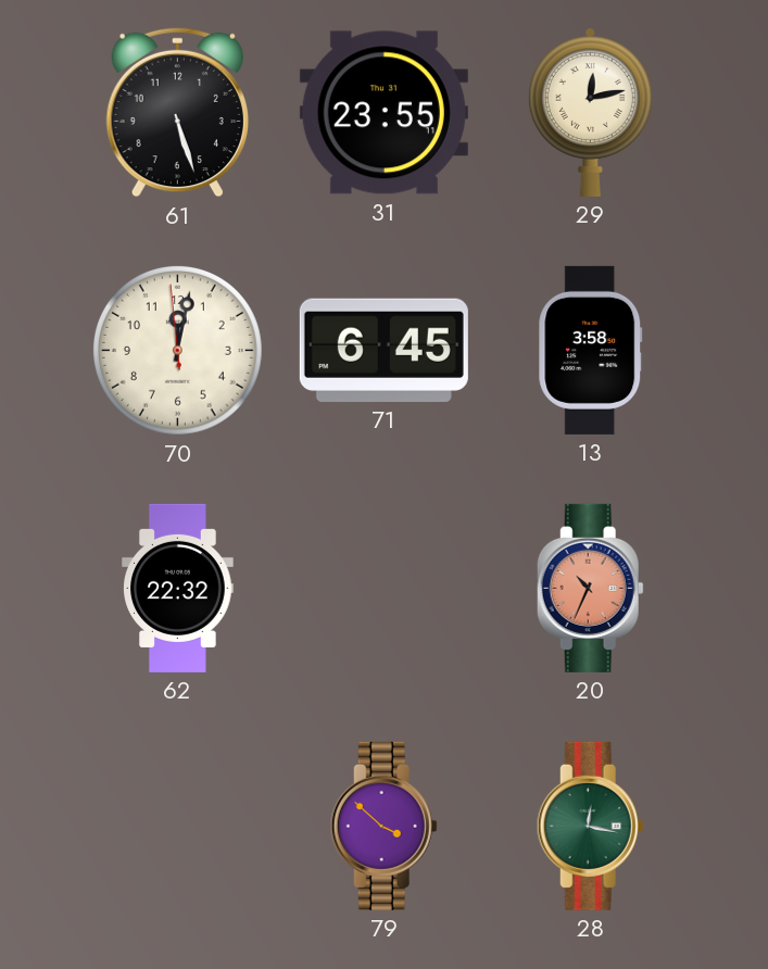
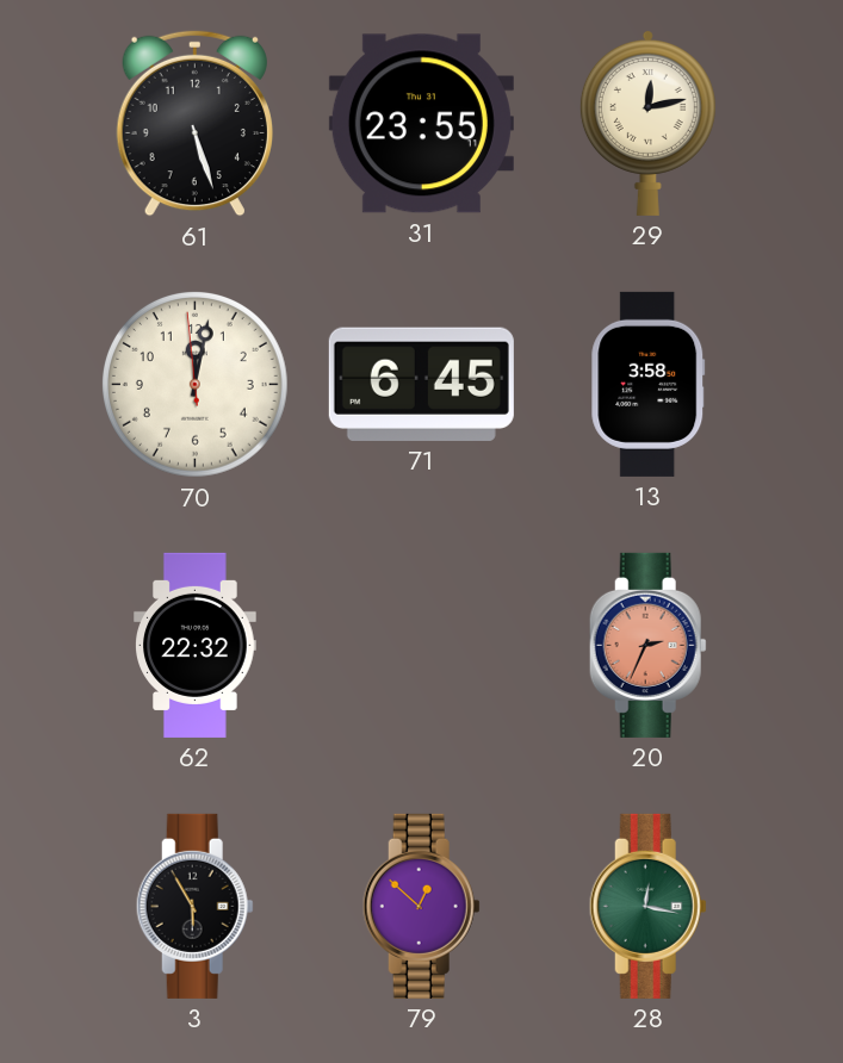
20: 10:34 -> 2:34 (647, 645)
3: none -> 5:55 (194, 906)
79: 3:52 -> 12:52 (421, 906)
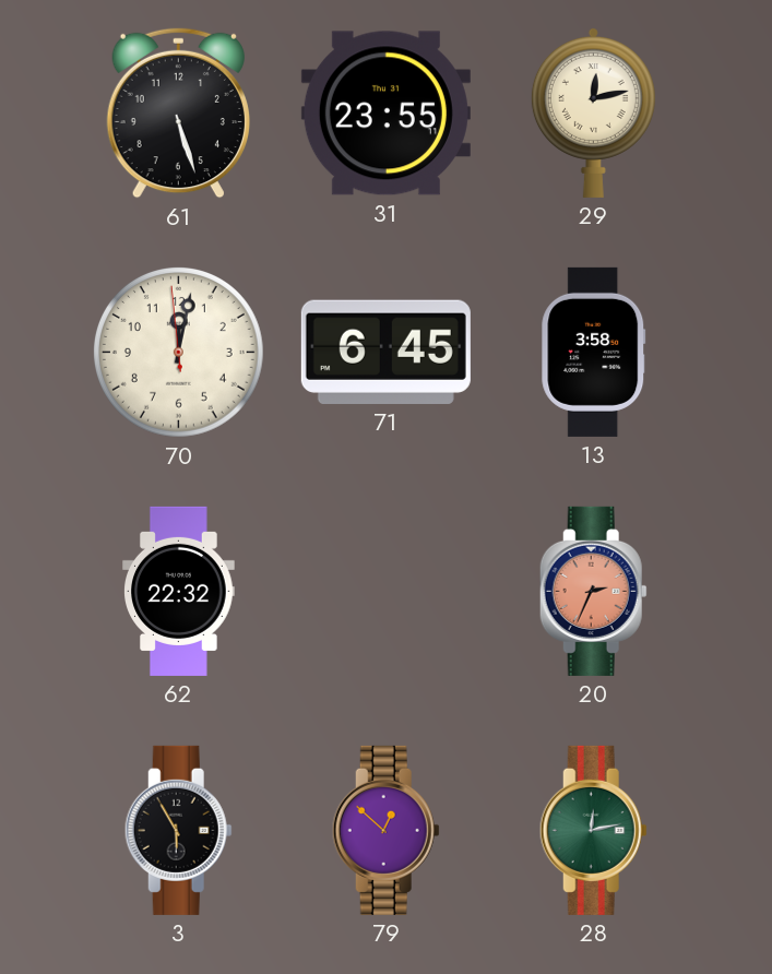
28: 12:17 -> 12:13 (593, 830)
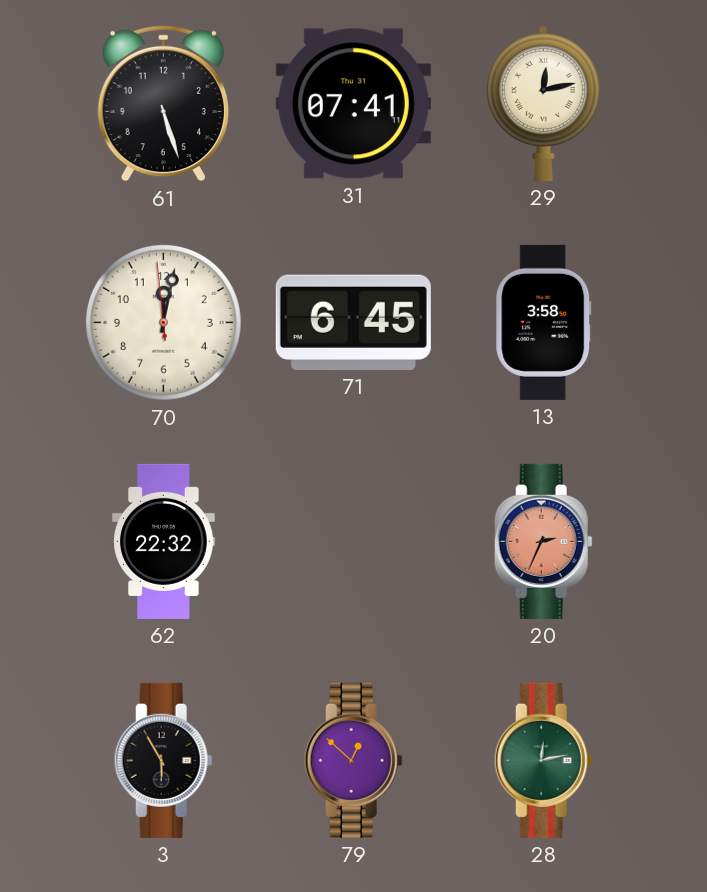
31: 23:55 -> 07:41 (353, 104)
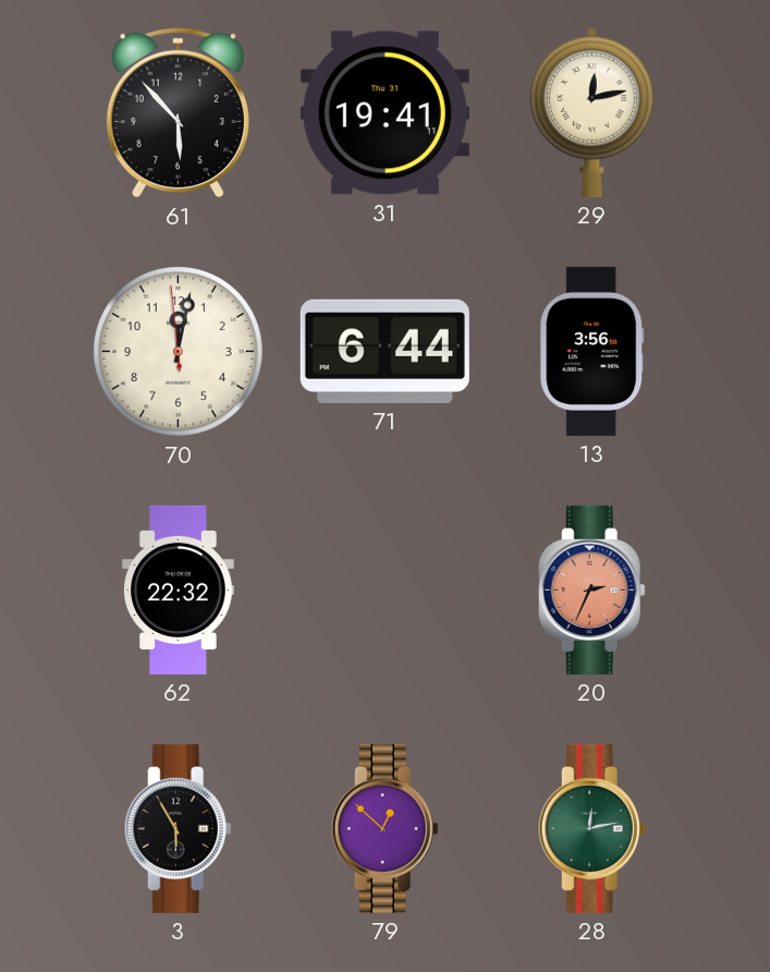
61: 5:27 -> 5:53 (178, 113)
31: 07:41 -> 19:41 (384, 113)
71: 6:45 -> 6:44 (384, 351)
13: 3:58 -> 3:56 (592, 351)
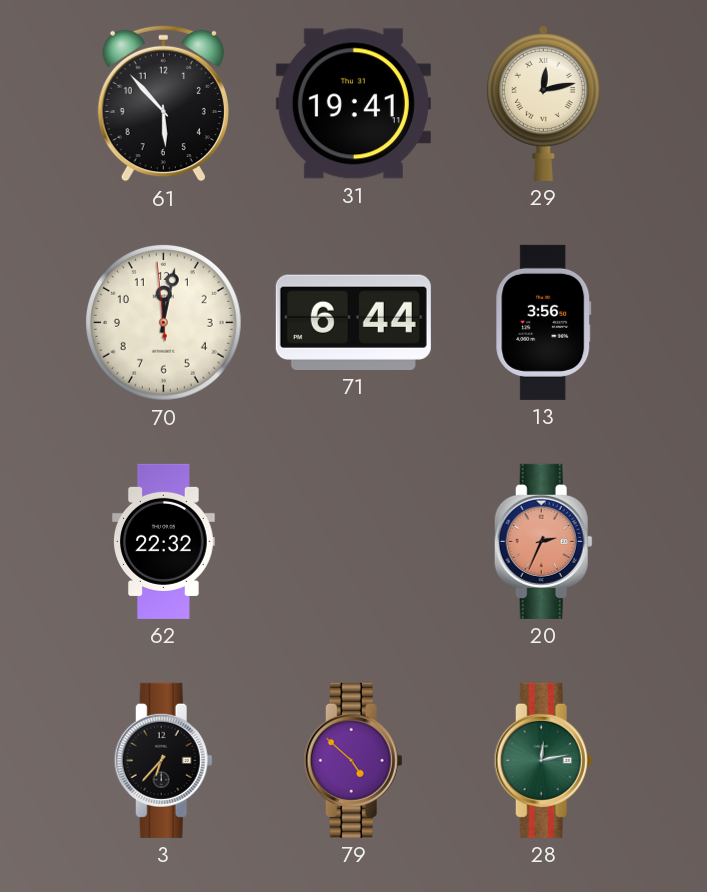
3: 5:55 -> 6:37 (163, 760)
79: 12:52 -> 4:52 (353, 760)
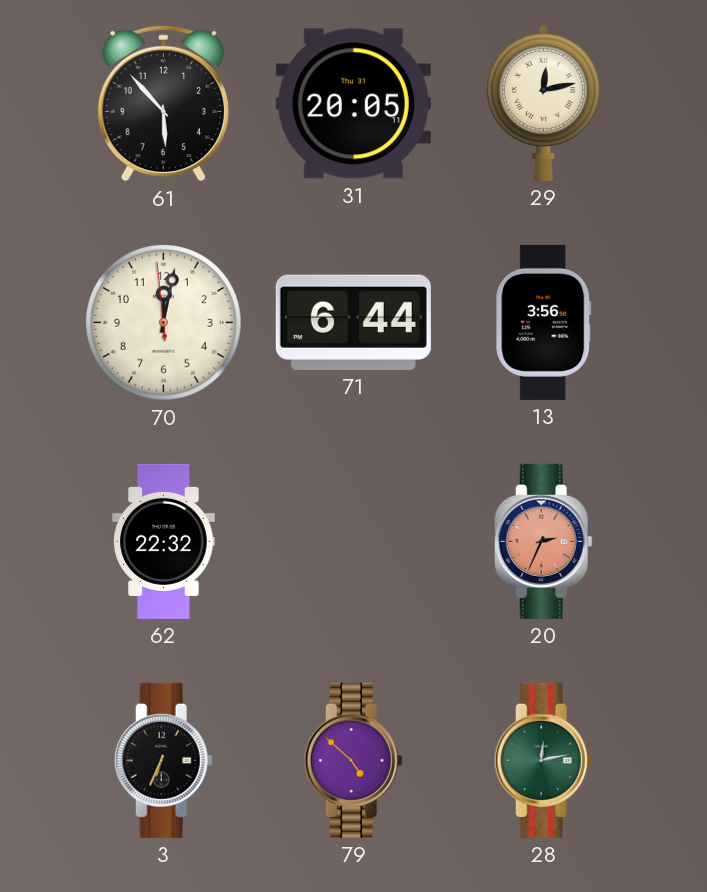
31: 19:41 -> 20:05 (353, 104)
3: 6:37 -> 6:34 (163, 760)
